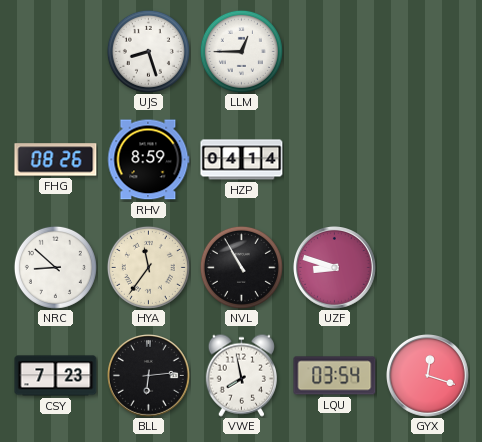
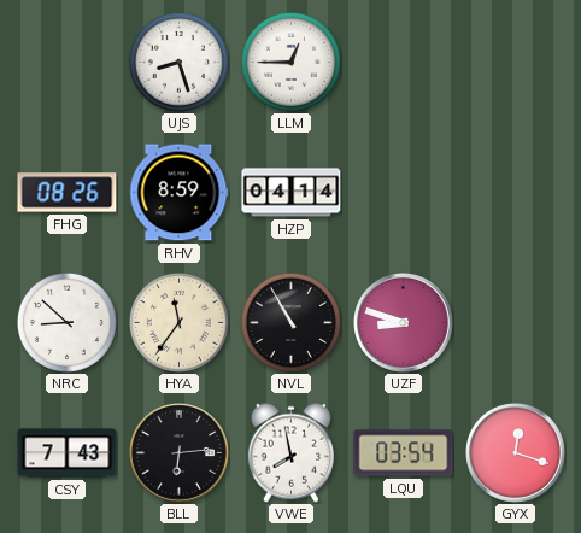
CSY: 7:23 -> 7:43 (68, 453)
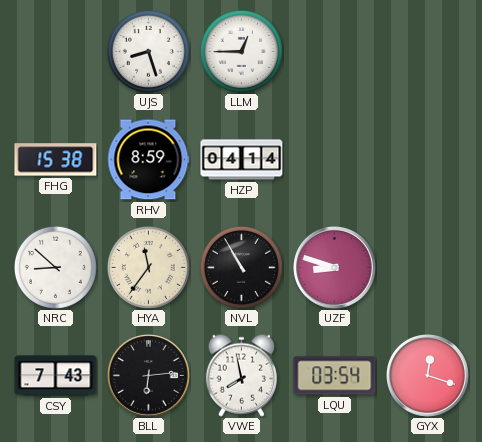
FHG: 08:26 -> 15:38 (56, 160)
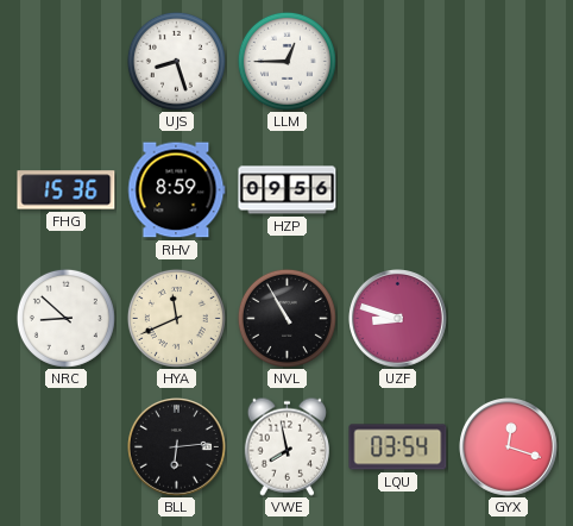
FHG: 15:38 -> 15:36 (67, 190)
HZP: 04:14 -> 09:56 (288, 190)
HYA: 11:36 -> 11:41 (176, 318)
CSY: 7:43 -> none (56, 376)
